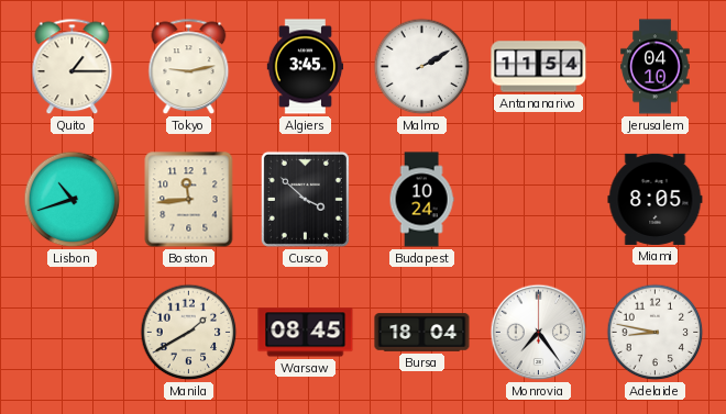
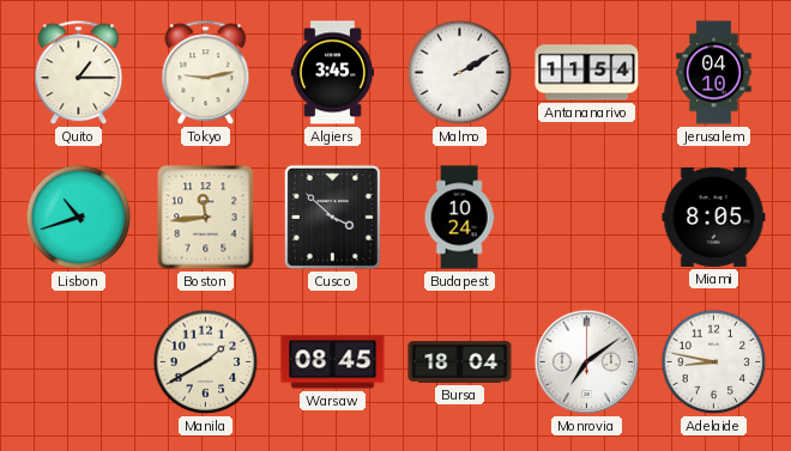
Monrovia: 7:24 -> 7:09 (587, 362)
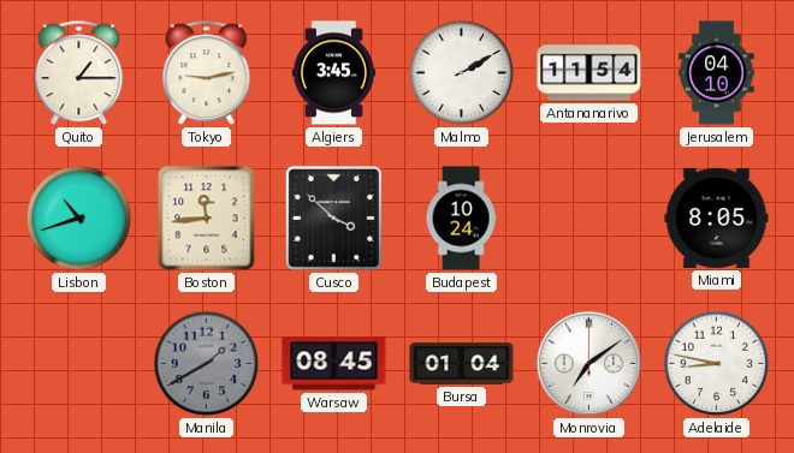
Manila dial: cream -> grey (207, 364)
Bursa: 18:04 -> 01:04 (462, 364)
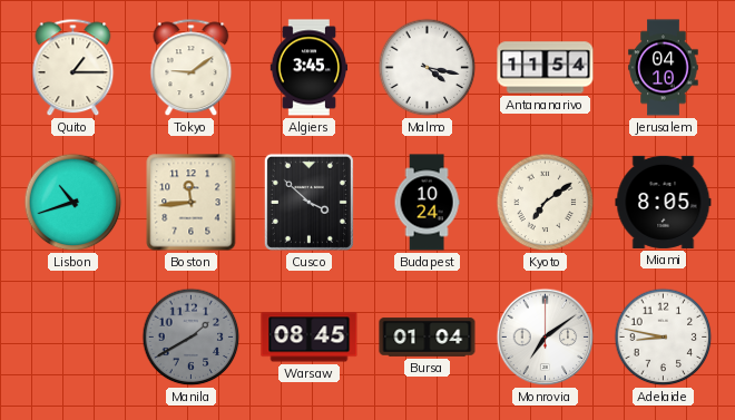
Tokyo: 9:13 -> 9:09 (192, 68)
Malmo: 2:10 -> 4:17 (428, 68)
Kyoto: none -> 7:09 (546, 203)
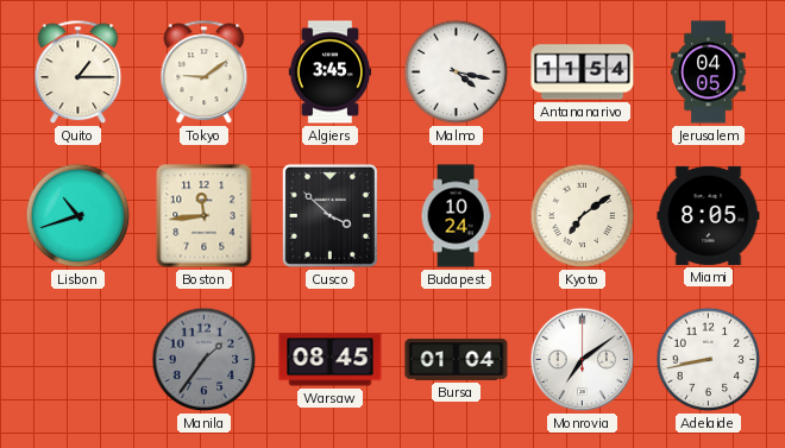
Jerusalem: 04:10 -> 04:05 (709, 72)
Manila: 1:40 -> 1:36 (205, 360)
Adelaide: 8:47 -> 8:43 (709, 360)
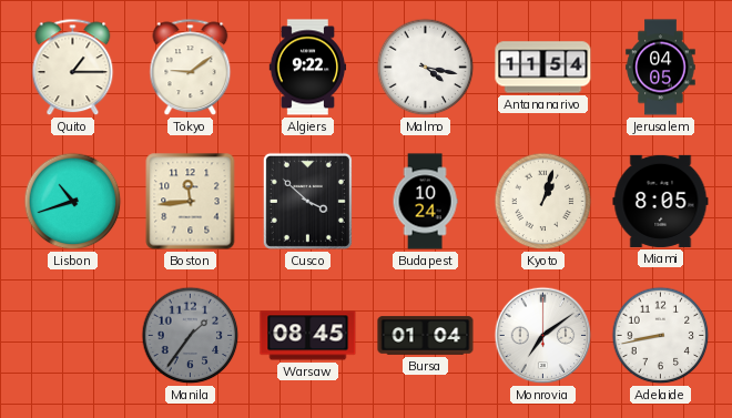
Algiers: 3:45 -> 9:22 (308, 68)
Kyoto: 7:09 -> 1:03 (543, 202)
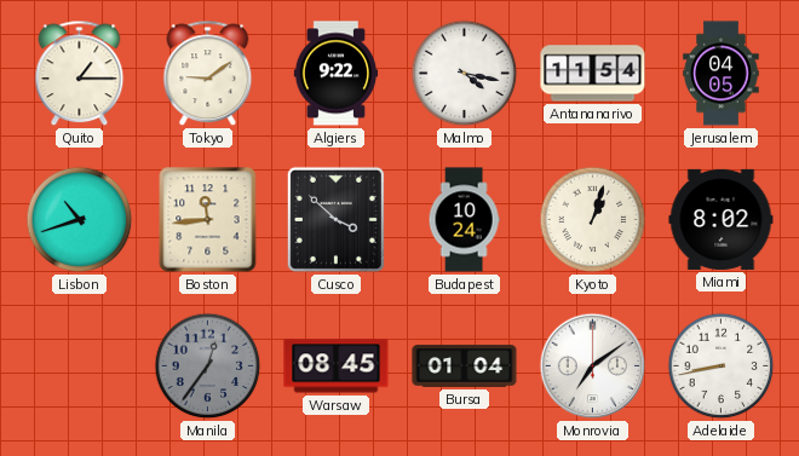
Miami: 8:05 -> 8:02 (722, 219)
Manila: 1:36 -> 12:36 (208, 366)
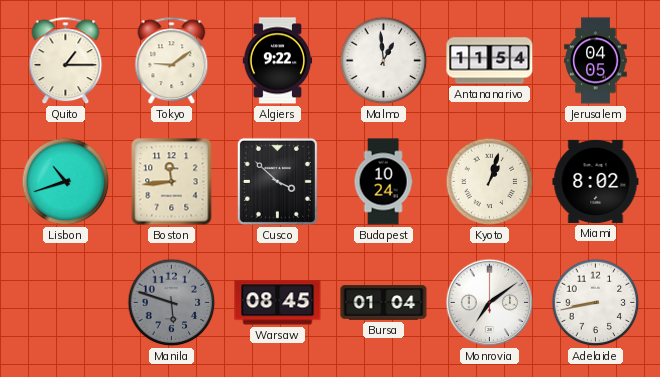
Malmo: 4:17 -> 12:59 (384, 61)
Manila: 12:36 -> 5:48 (172, 303)
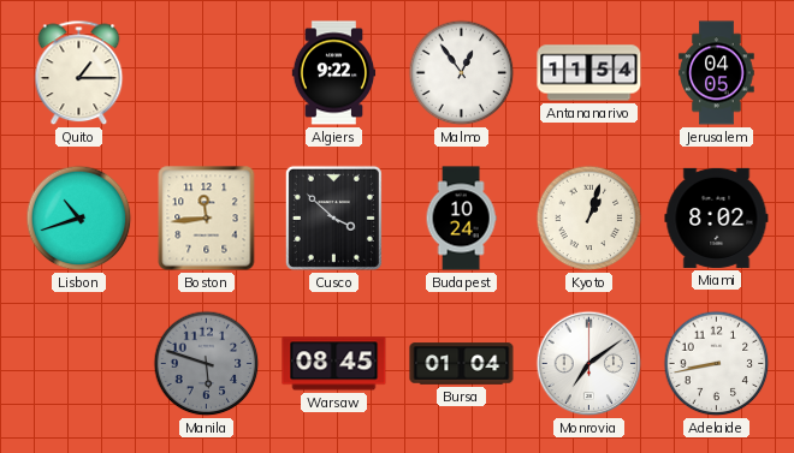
Tokyo: 9:09 -> none (172, 61)
Malmo: 12:59 -> 12:54 (462, 73)
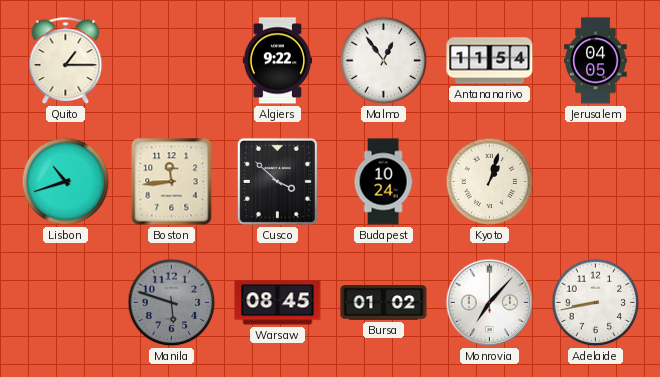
Miami: 8:02 -> none (717, 217)
Bursa: 01:04 -> 01:02 (384, 303)
Monrovia: 7:09 -> 7:07 (490, 303)
